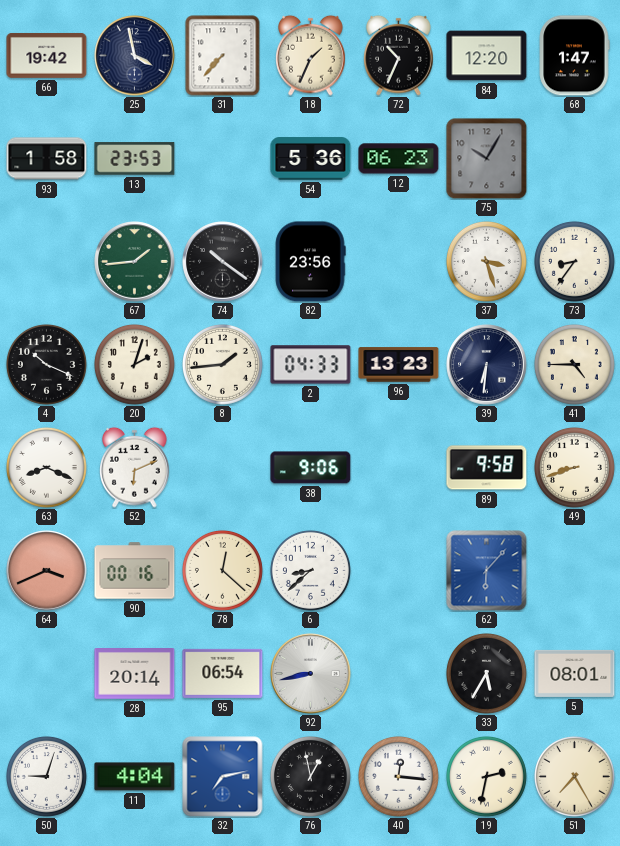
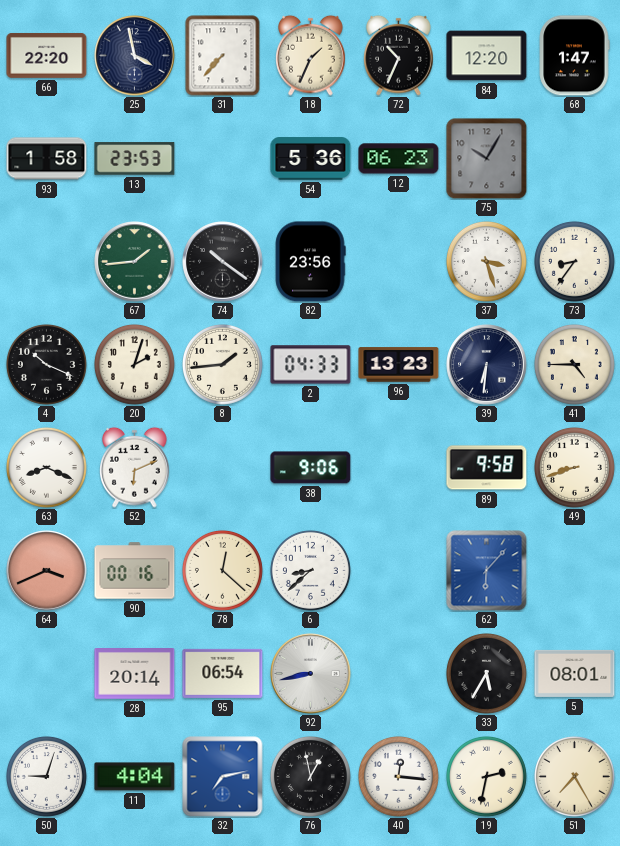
66: 19:42 -> 22:20 (47, 55)
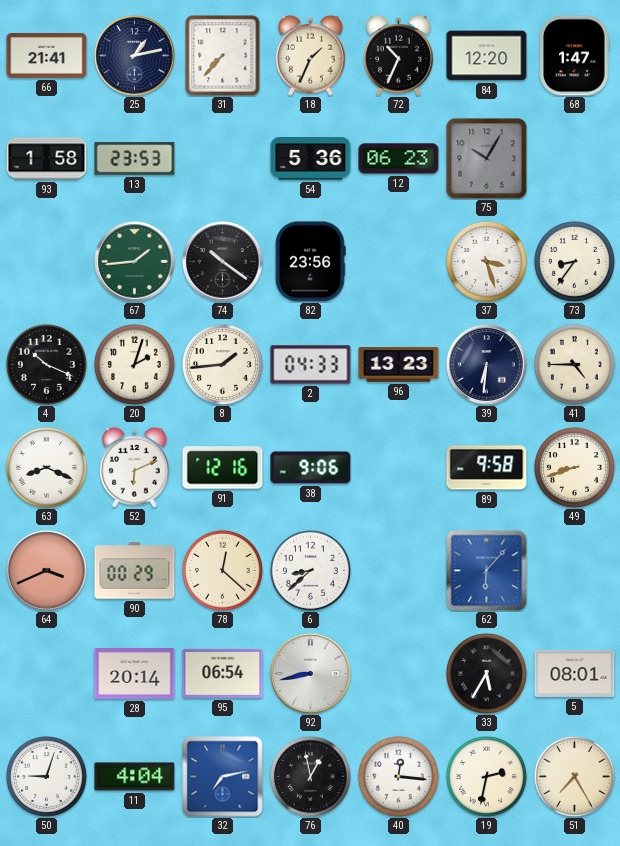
66: 22:20 -> 21:41 (47, 55)
25: 3:58 -> 1:13 (135, 56)
91: none -> 12:16 (223, 468)
90: 00:16 -> 00:29 (135, 571)
